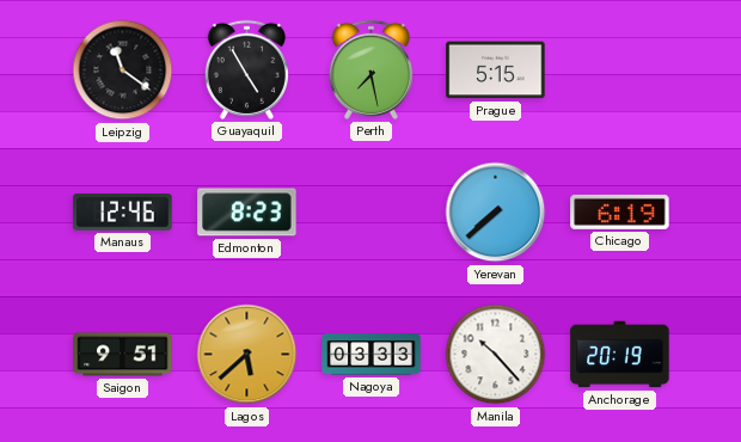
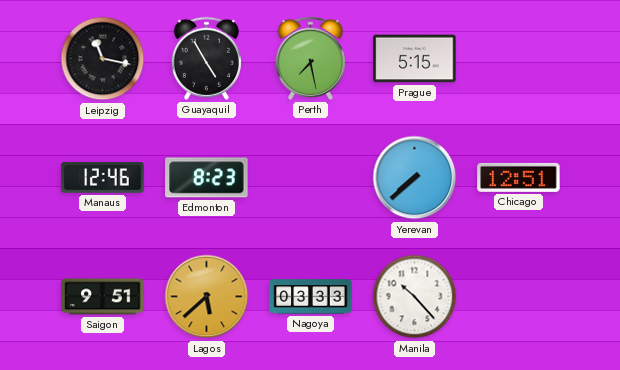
Leipzig: 11:21 -> 11:17 (103, 59)
Chicago: 6:19 -> 12:51 (519, 177)
Anchorage: 20:19 -> none (620, 355)
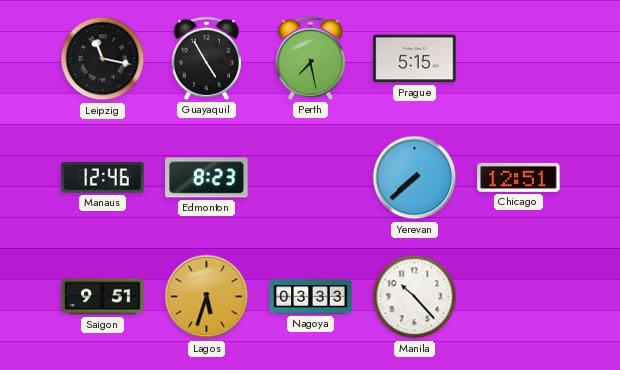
Lagos: 5:38 -> 5:33 (207, 297)
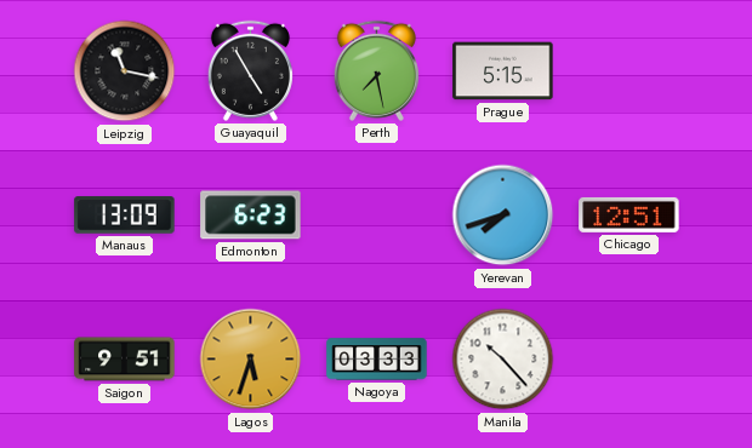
Manaus: 12:46 -> 13:09 (125, 216)
Edmonton: 8:23 -> 6:23 (251, 216)
Yerevan: 7:38 -> 7:42 (503, 216)
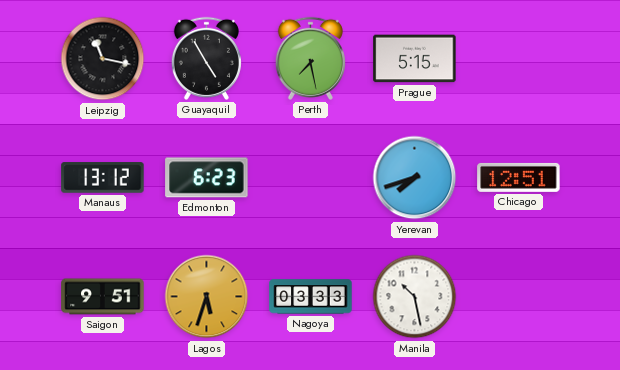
Manaus: 13:09 -> 13:12 (103, 178)
Manila: 10:23 -> 10:28 (415, 297)
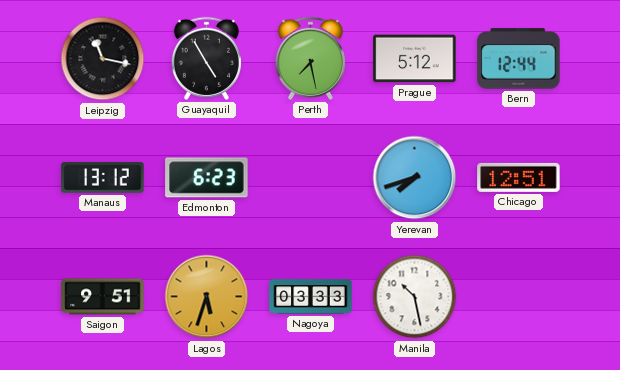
Prague: 5:15 -> 5:12 (415, 59)
Bern: none -> 12:44 (519, 59)
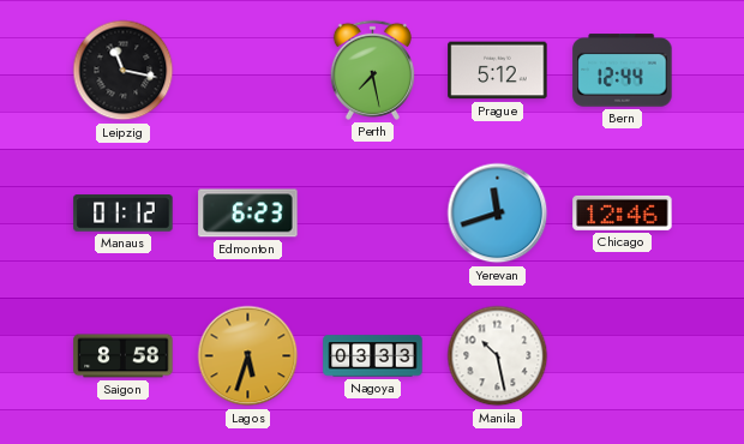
Guayaquil: 4:55 -> none (206, 58)
Manaus: 13:12 -> 01:12 (124, 214)
Yerevan: 7:42 -> 11:42 (498, 214)
Chicago: 12:51 -> 12:46 (623, 212)
Saigon: 9:51 -> 8:58 (124, 356)
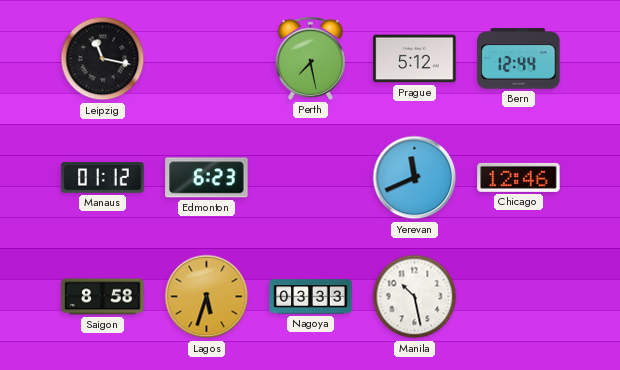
Yerevan: 11:42 -> 11:41 (415, 178)
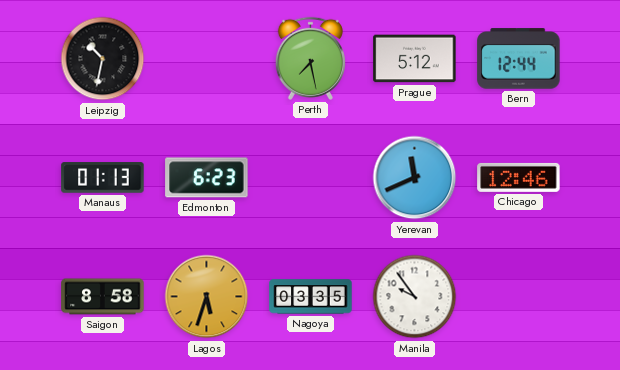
Leipzig: 11:17 -> 10:32 (103, 59)
Manaus: 01:12 -> 01:13 (103, 178)
Nagoya: 03:33 -> 03:35 (311, 297)
Manila: 10:28 -> 9:54 (415, 297)
